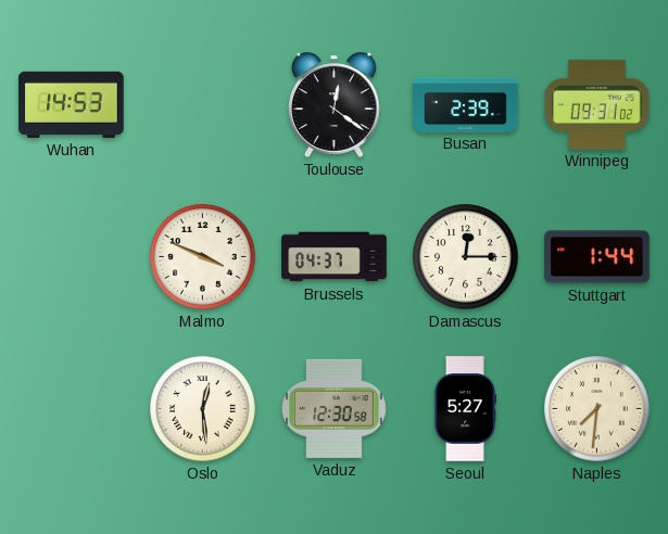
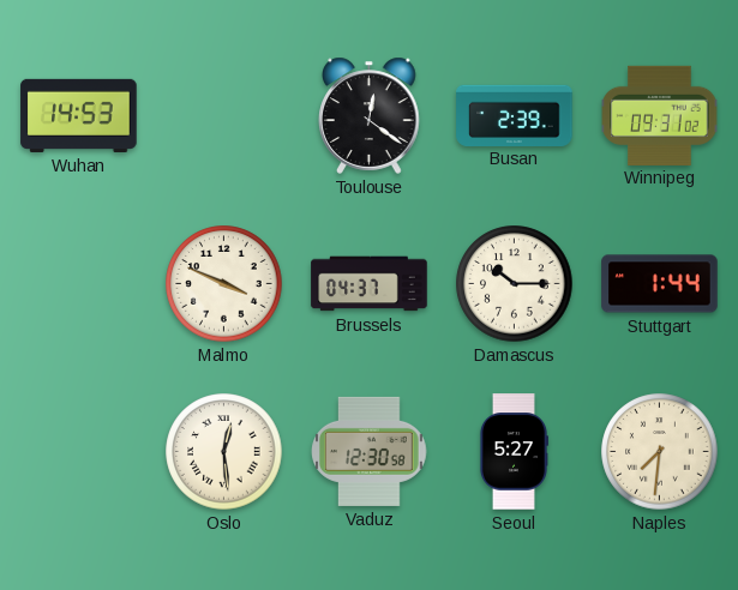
Damascus: 12:15 -> 10:15 (515, 284)
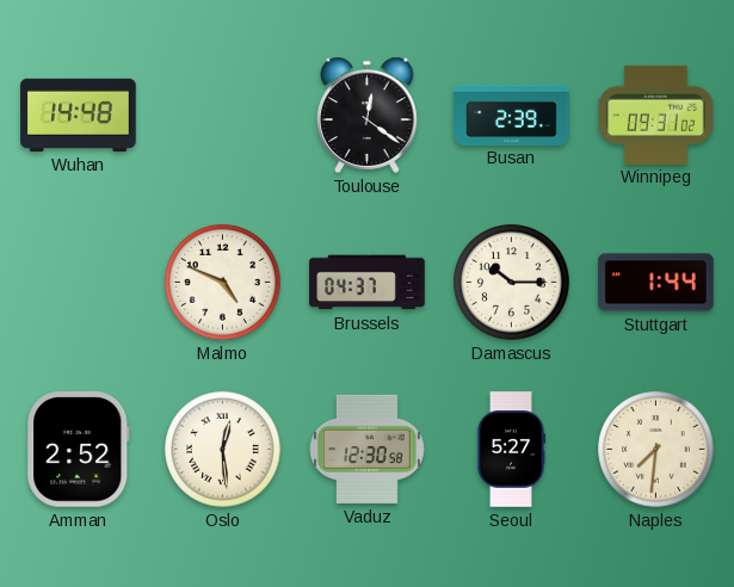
Wuhan: 14:53 -> 14:48 (79, 115)
Malmo: 3:49 -> 4:49 (223, 283)
Amman: none -> 2:52 (79, 450)
